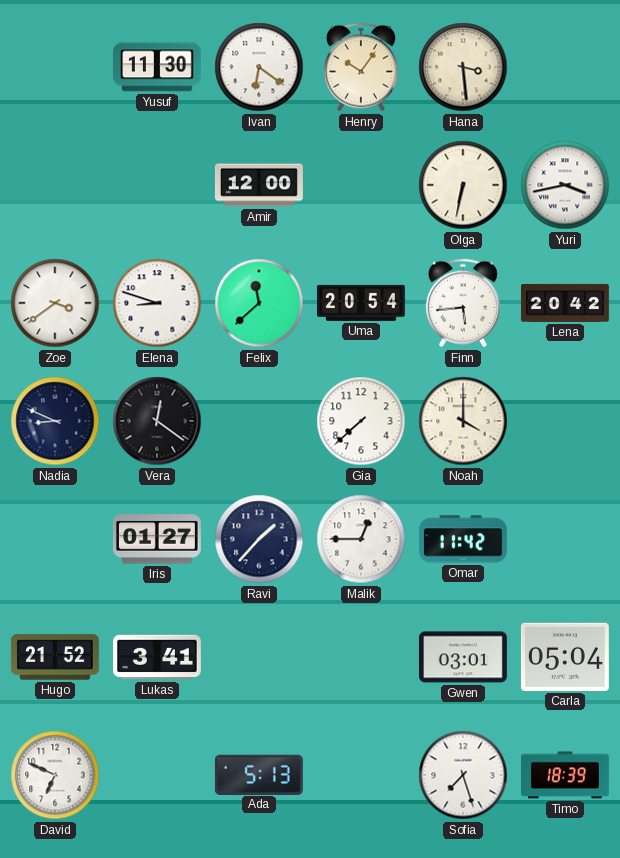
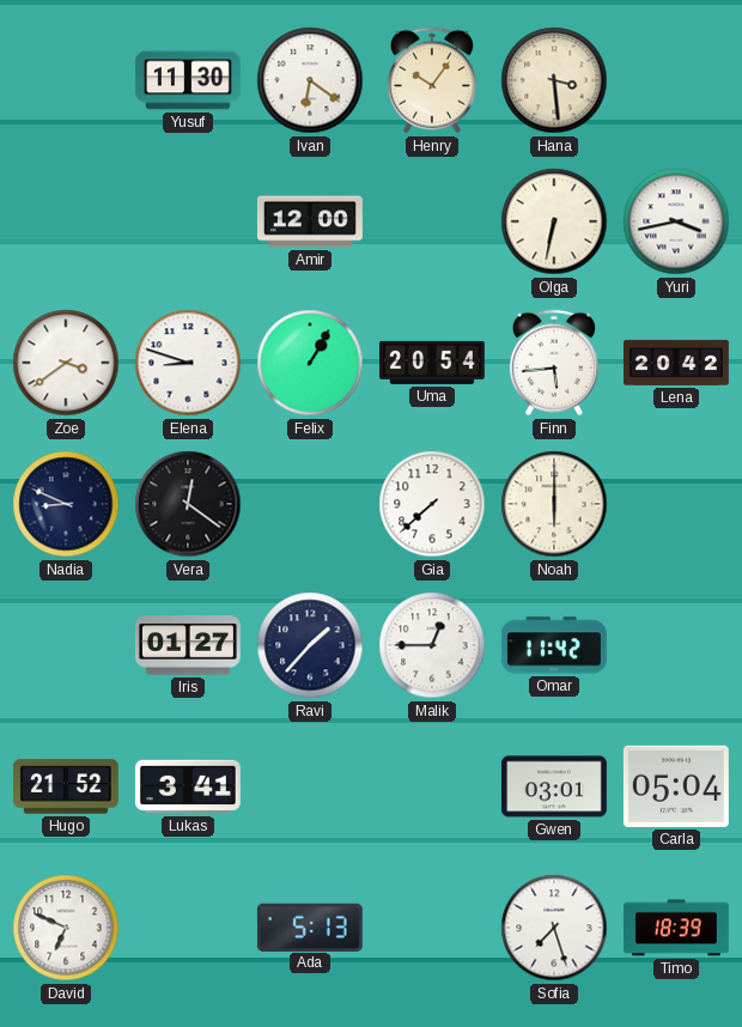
Felix: 11:38 -> 1:05 (310, 363)
Noah: 4:00 -> 6:00 (554, 504)
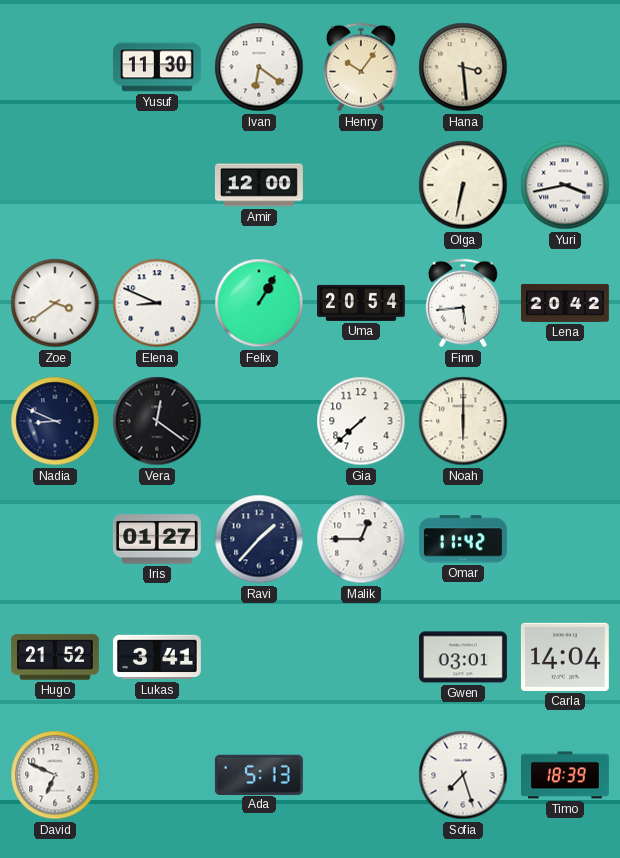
Elena: 8:48 -> 8:49 (157, 303)
Carla: 05:04 -> 14:04 (565, 657)
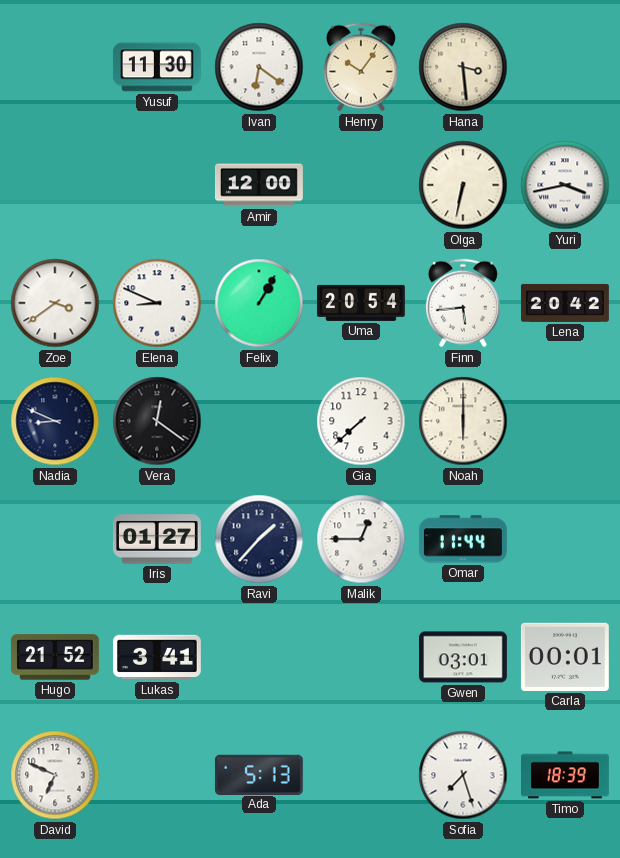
Omar: 11:42 -> 11:44 (463, 539)
Carla: 14:04 -> 00:01 (565, 657)
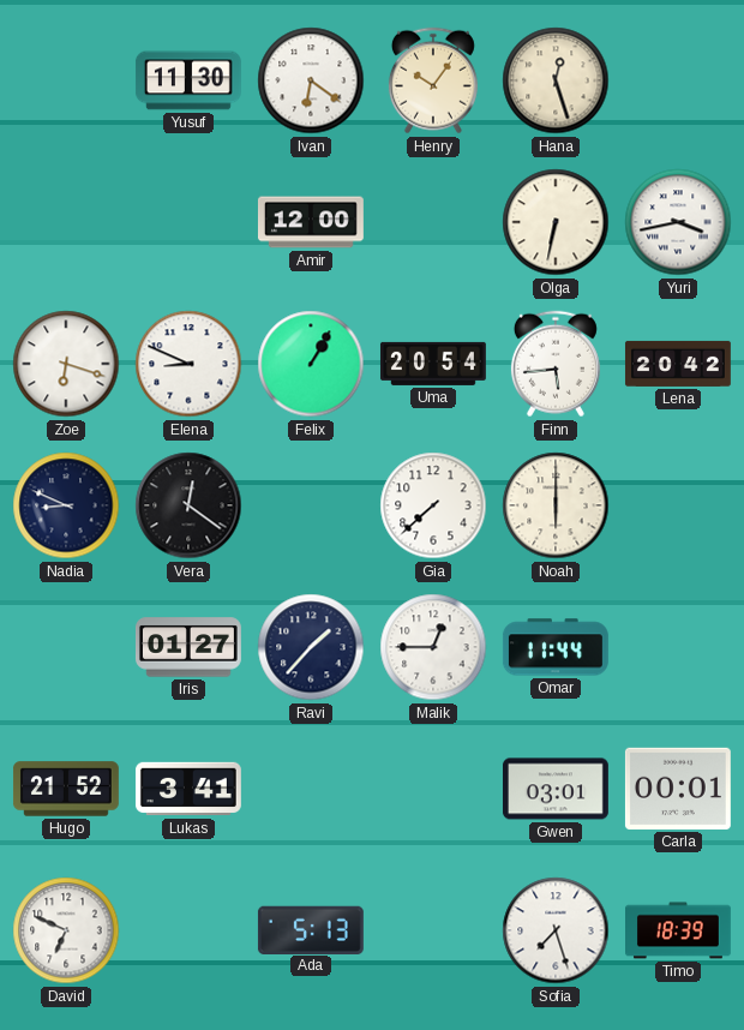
Hana: 3:29 -> 12:27 (556, 80)
Zoe: 3:39 -> 6:18 (66, 364)
